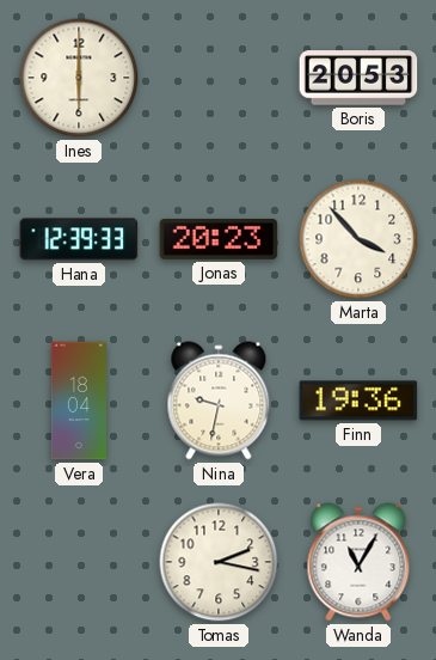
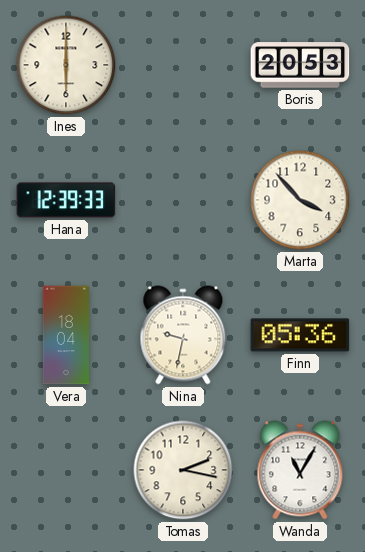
Jonas: 20:23 -> none (219, 239)
Finn: 19:36 -> 05:36 (300, 335)
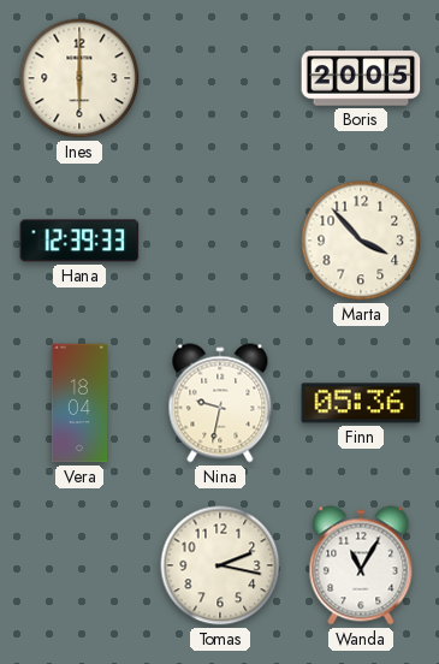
Boris: 20:53 -> 20:05 (361, 78)
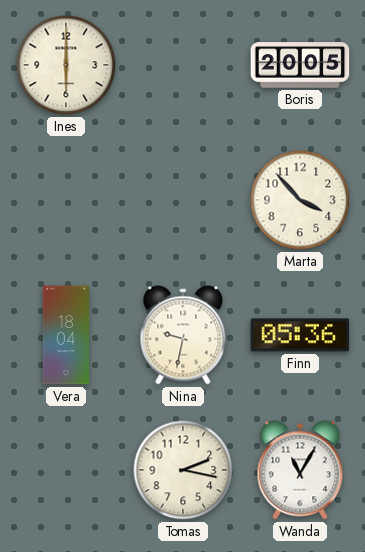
Hana: 12:39 -> none (79, 241)
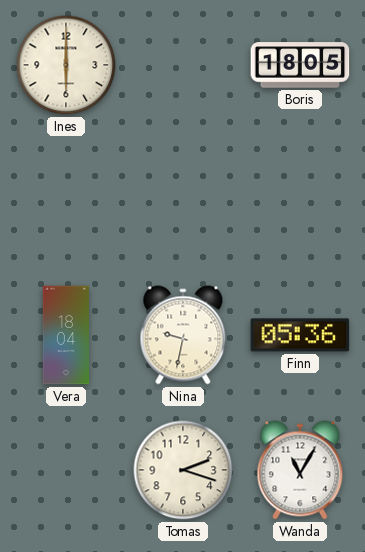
Boris: 20:05 -> 18:05 (300, 65)
Marta: 3:53 -> none (300, 200)
Tomas: 2:17 -> 2:18 (183, 470)
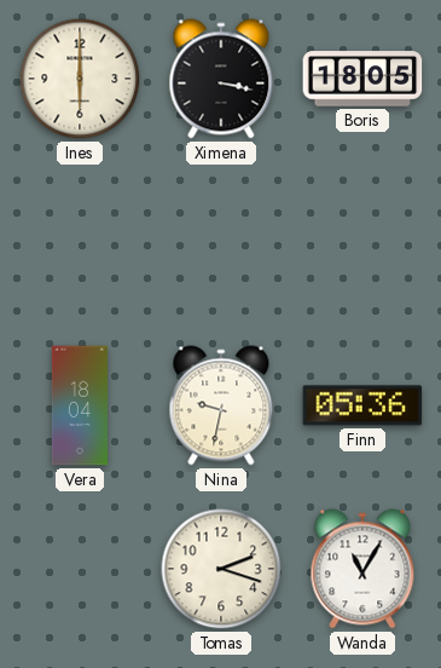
Ximena: none -> 3:17 (221, 79)
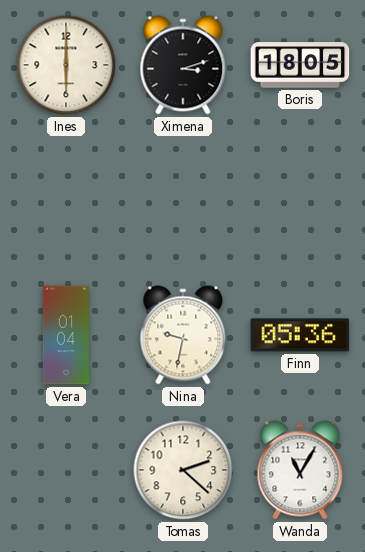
Ximena: 3:17 -> 3:12 (183, 65)
Vera: 18:04 -> 01:04 (65, 335)
Tomas: 2:18 -> 2:22 (183, 470)
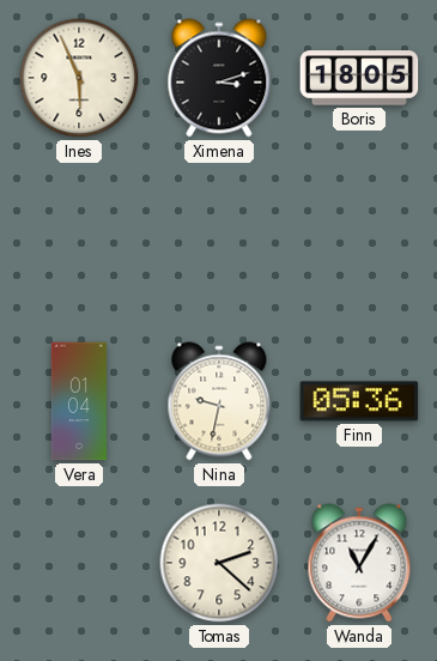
Ines: 6:00 -> 5:56 (79, 78)
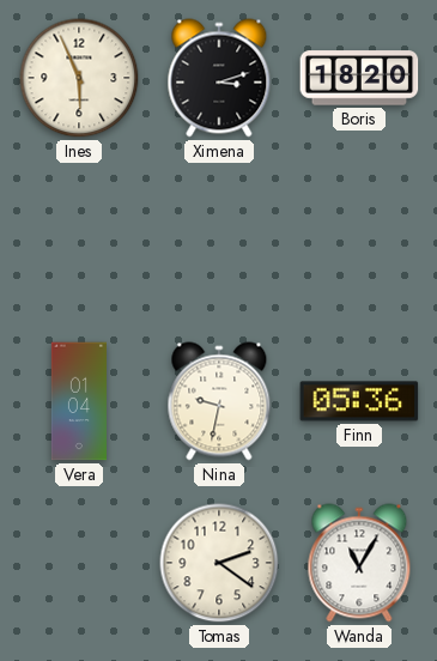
Boris: 18:05 -> 18:20 (359, 78)
Tomas: 2:22 -> 2:21 (219, 563)
